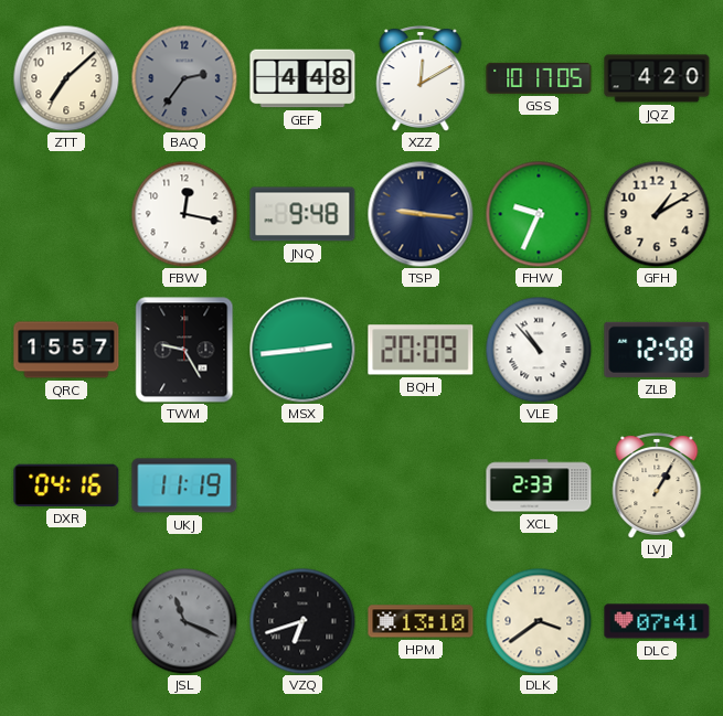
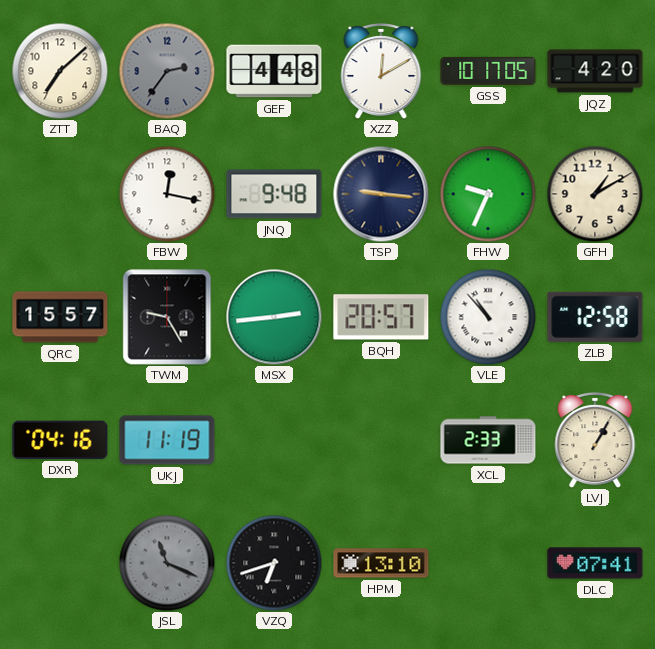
BQH: 20:09 -> 20:57 (381, 317)
DLK: 3:39 -> none (539, 621)
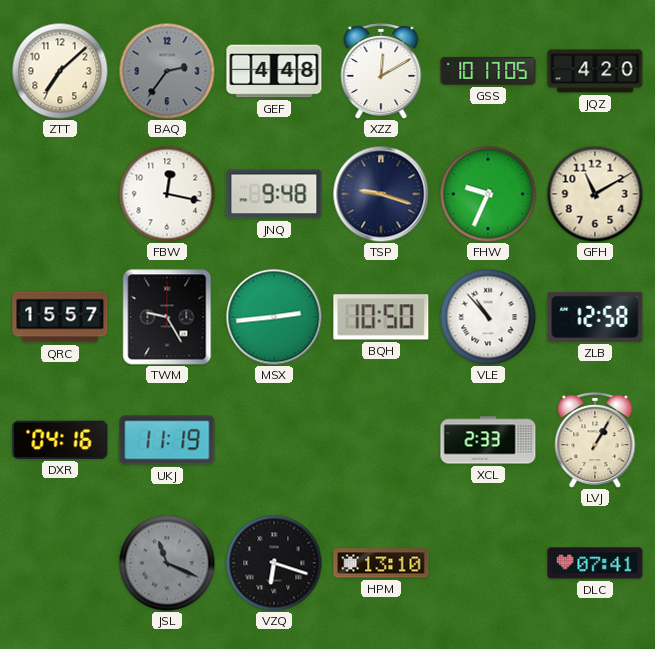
TSP: 9:16 -> 9:18 (381, 194)
GFH: 1:10 -> 11:10 (595, 194)
BQH: 20:57 -> 10:50 (381, 317)
VZQ: 6:42 -> 6:18 (274, 563)
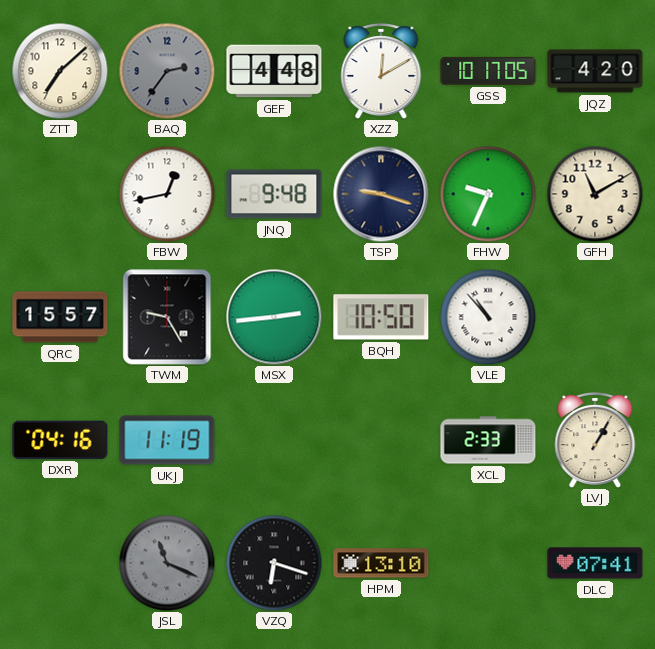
FBW: 12:17 -> 12:43 (167, 194)
ZLB: 12:58 -> none (595, 317)
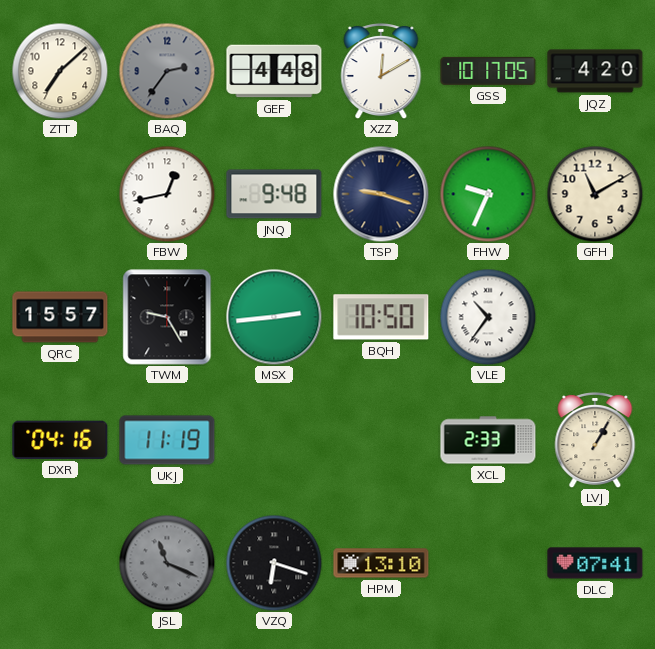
VLE: 10:53 -> 10:36 (488, 317)
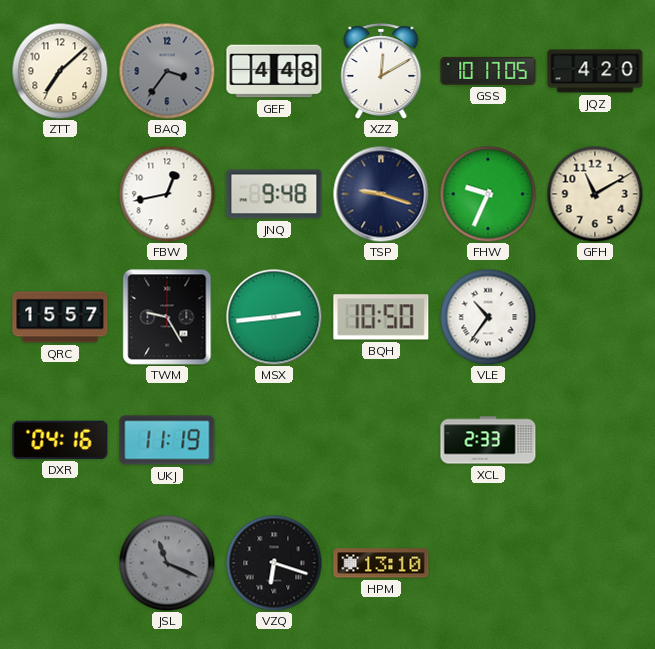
BAQ: 2:36 -> 3:36 (167, 71)
LVJ: 1:05 -> none (595, 441)
DLC: 07:41 -> none (595, 563)
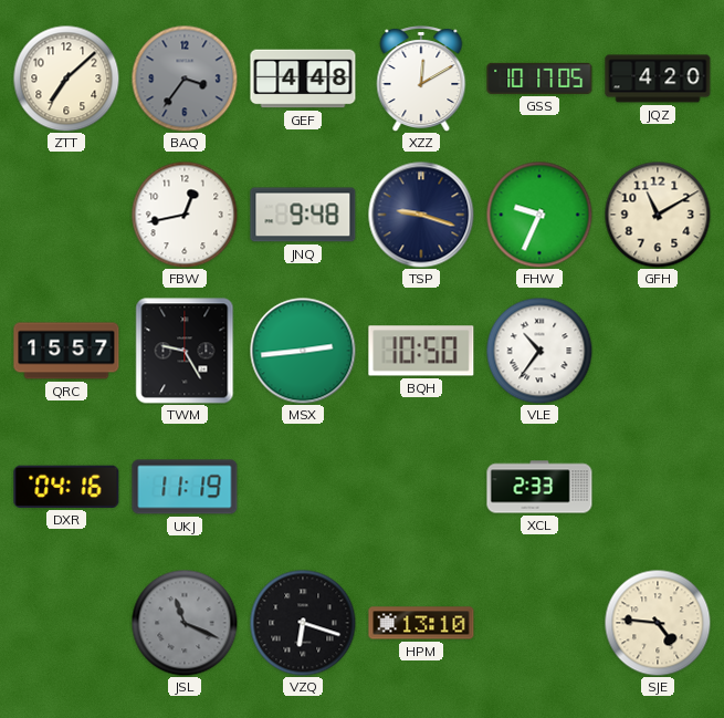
SJE: none -> 4:46 (658, 623)
